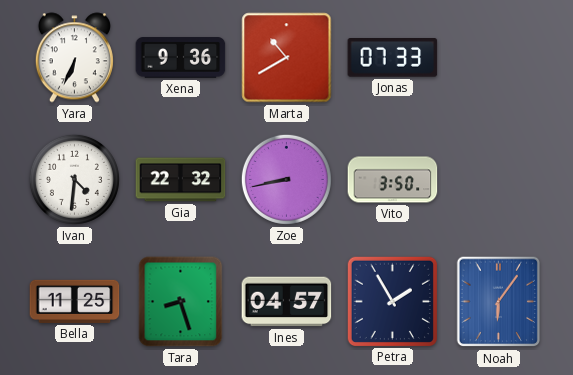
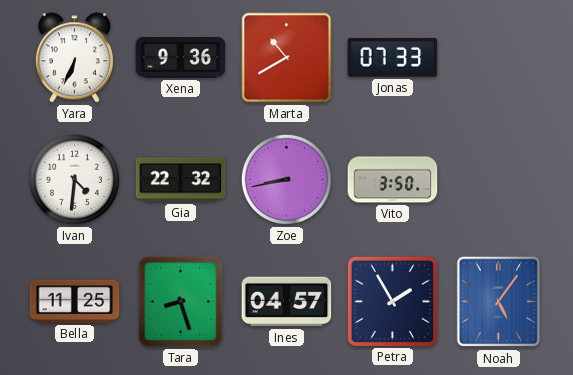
Noah: 6:06 -> 5:06 (499, 302)
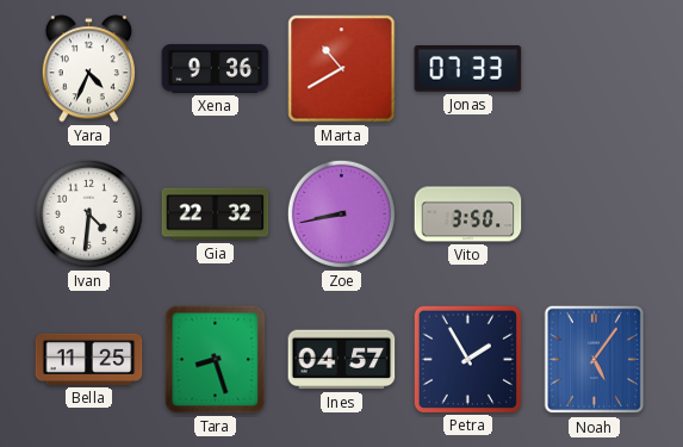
Yara: 6:34 -> 4:34 (88, 69)
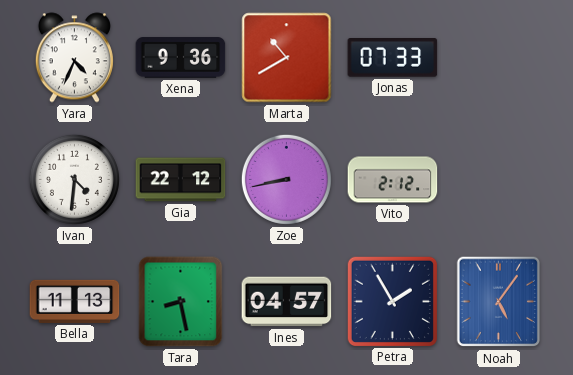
Gia: 22:32 -> 22:12 (181, 180)
Vito: 3:50 -> 2:12 (393, 180)
Bella: 11:25 -> 11:13 (75, 301)
Tara: 8:27 -> 8:28 (181, 302)
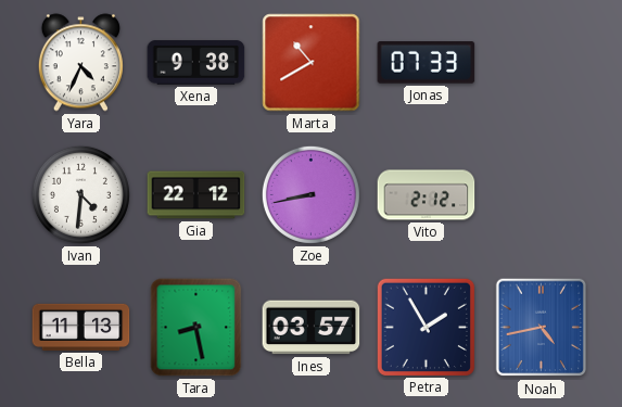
Xena: 9:36 -> 9:38 (196, 63)
Ines: 04:57 -> 03:57 (312, 328)
Noah: 5:06 -> 4:43 (542, 328)
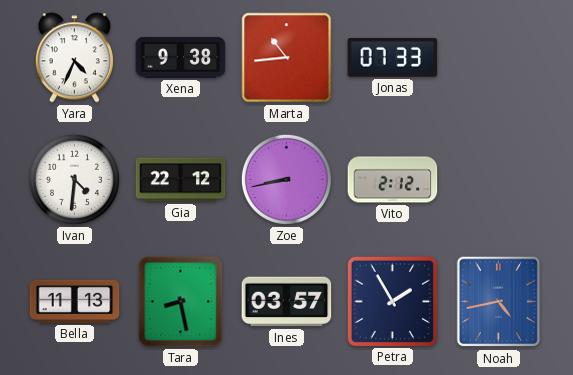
Marta: 10:40 -> 10:44 (287, 58)
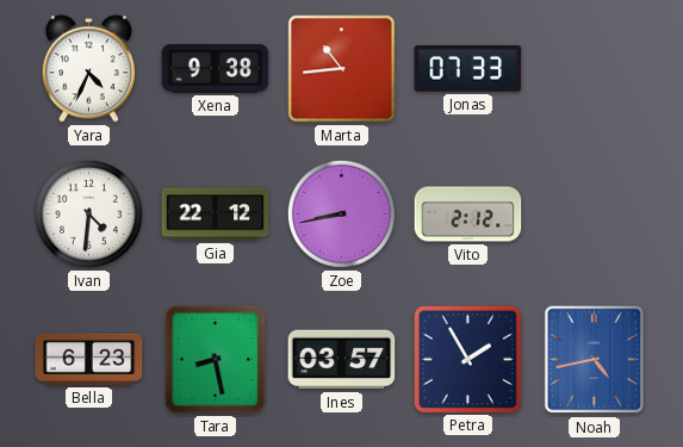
Bella: 11:13 -> 6:23 (89, 359)
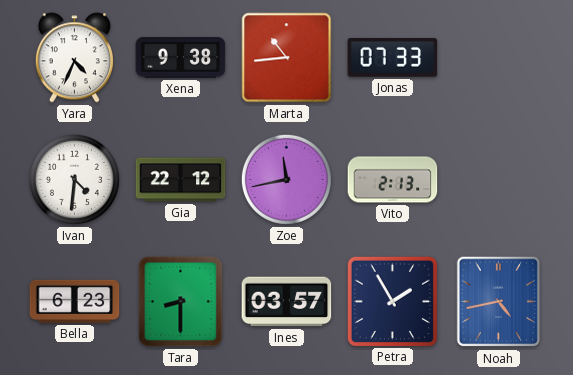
Zoe: 8:43 -> 11:43 (286, 179)
Vito: 2:12 -> 2:13 (393, 180)
Tara: 8:28 -> 8:30 (181, 302)
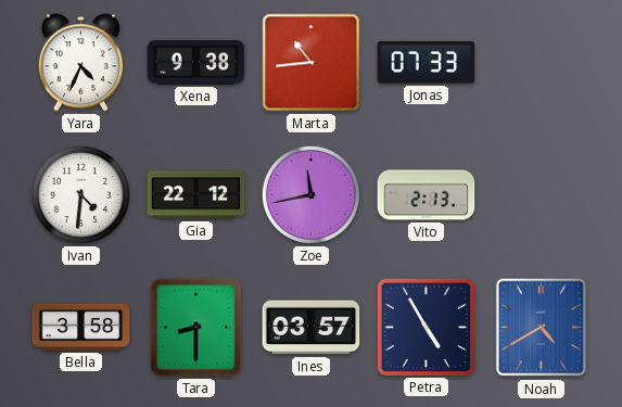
Bella: 6:23 -> 3:58 (81, 327)
Petra: 1:55 -> 4:55 (426, 327)
Noah: 4:43 -> 4:40 (542, 328)
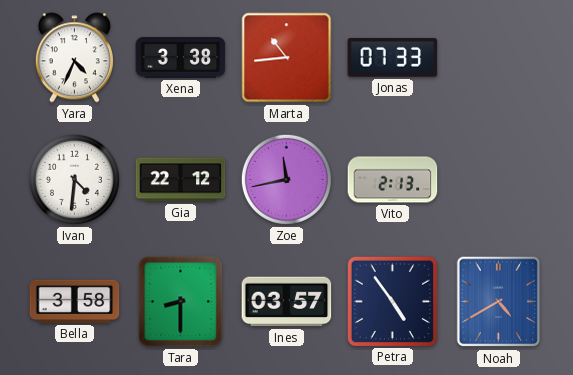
Xena: 9:38 -> 3:38 (181, 58)
Petra: 4:55 -> 4:54 (392, 301)
